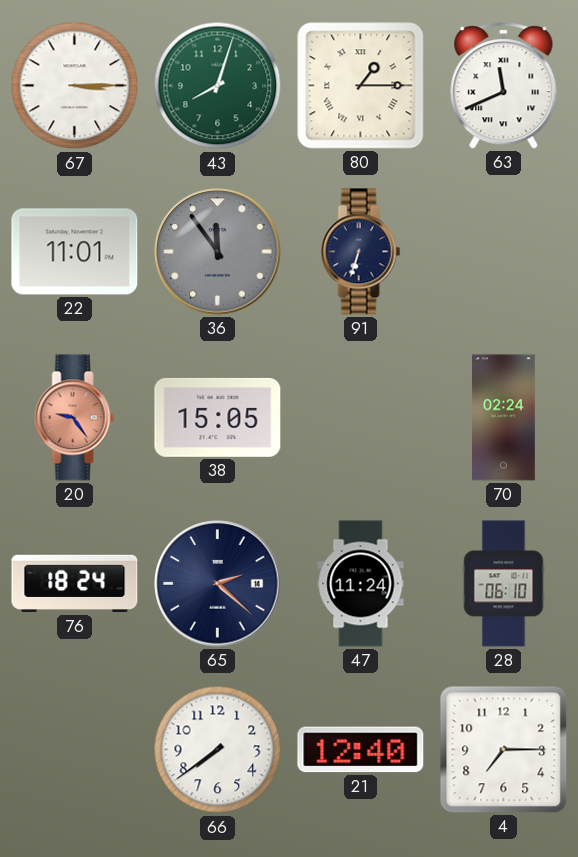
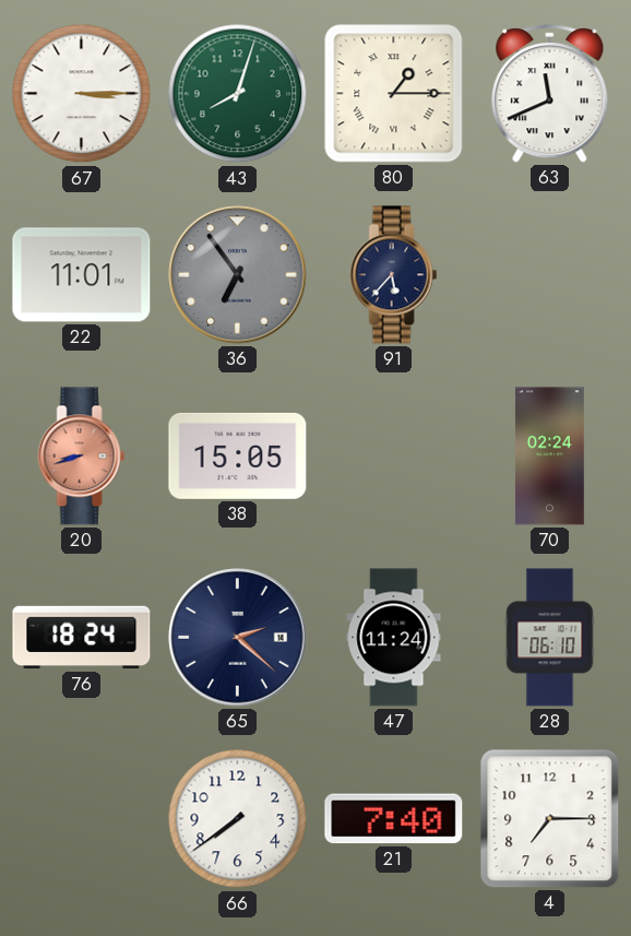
36: 11:54 -> 6:54 (238, 275)
91: 6:33 -> 5:37 (394, 275)
20: 9:24 -> 8:42 (82, 457)
21: 12:40 -> 7:40 (394, 819)
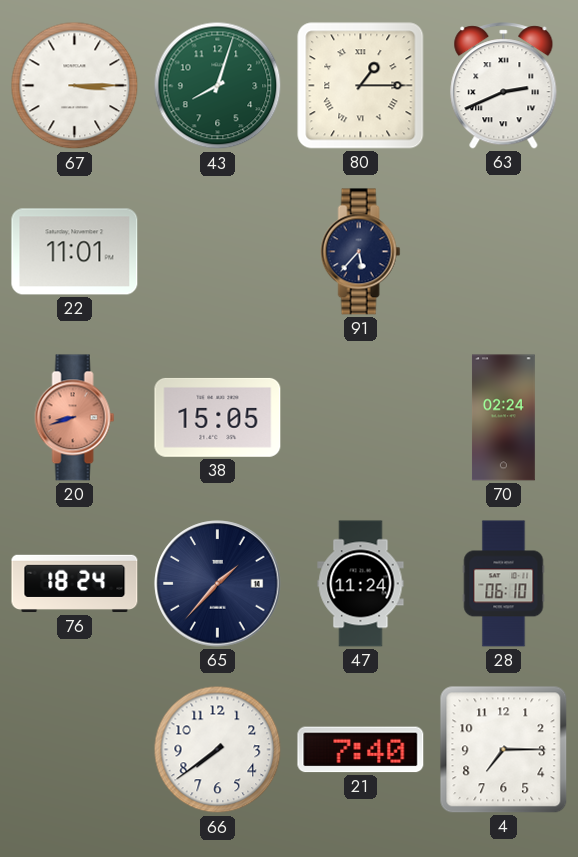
63: 11:41 -> 2:41 (504, 86)
36: 6:54 -> none (238, 275)
65: 2:22 -> 1:37 (218, 584)
